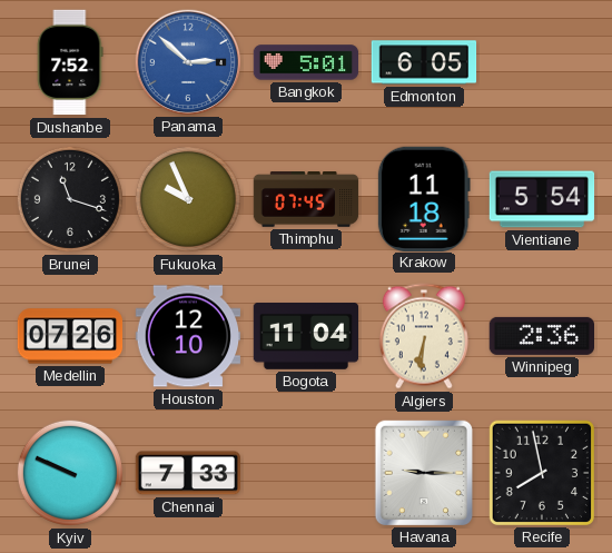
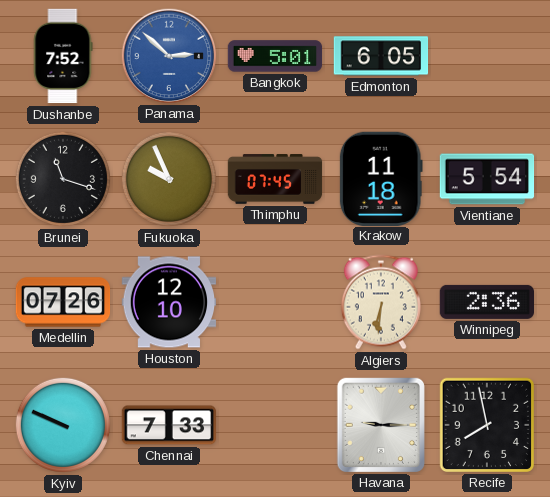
Bogota: 11:04 -> none (306, 337)
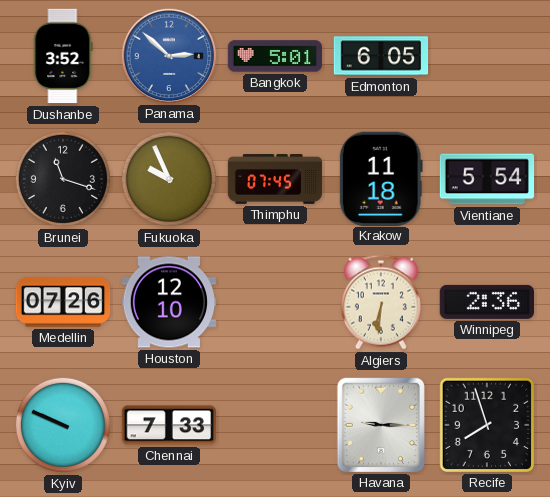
Dushanbe: 7:52 -> 3:52 (63, 56)
Recife: 7:58 -> 7:57 (486, 424)
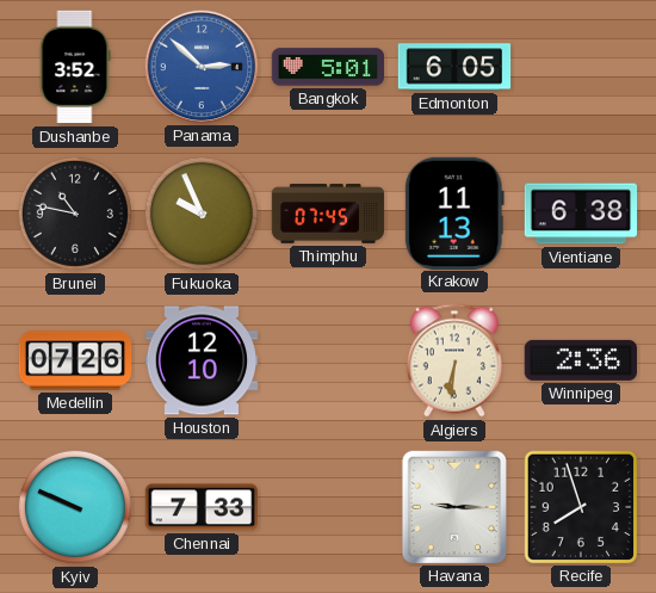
Brunei: 11:18 -> 10:47 (75, 214)
Krakow: 11:18 -> 11:13 (454, 212)
Vientiane: 5:54 -> 6:38 (581, 214)
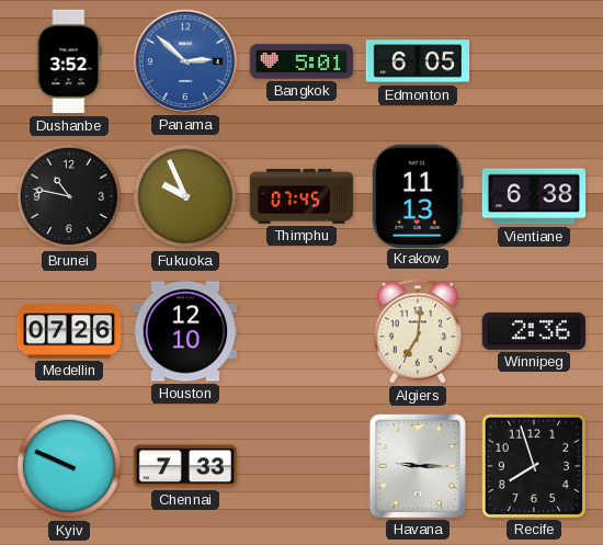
Algiers: 6:31 -> 7:01 (418, 331)
